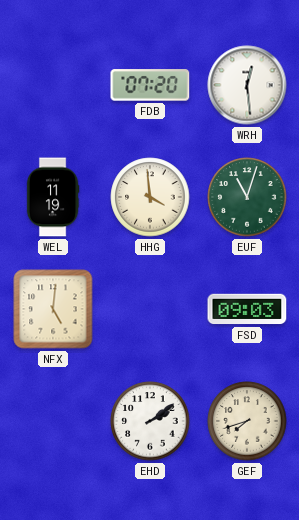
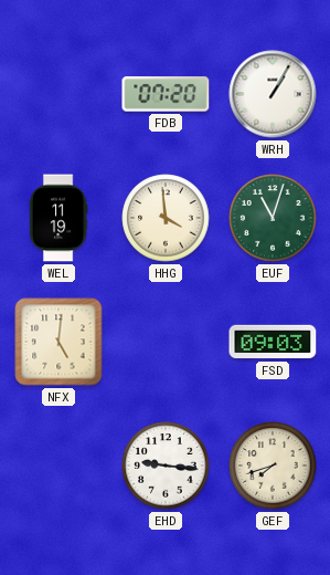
WRH: 12:29 -> 1:05 (273, 94)
EHD: 2:09 -> 9:16 (166, 466)
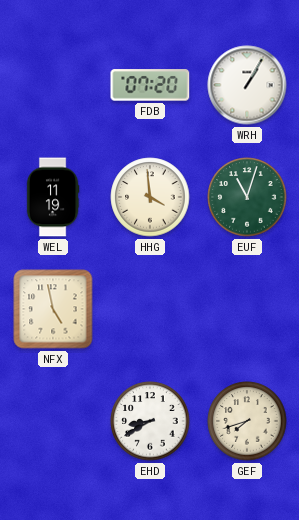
NFX: 5:01 -> 4:58 (53, 309)
FSD: 09:03 -> none (273, 342)
EHD: 9:16 -> 8:40 (150, 421)
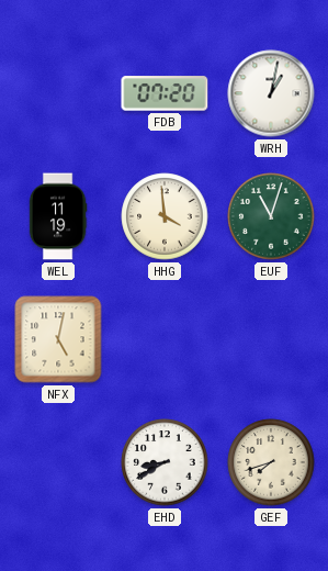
WRH: 1:05 -> 1:02 (271, 93)
NFX: 4:58 -> 5:02 (58, 339)
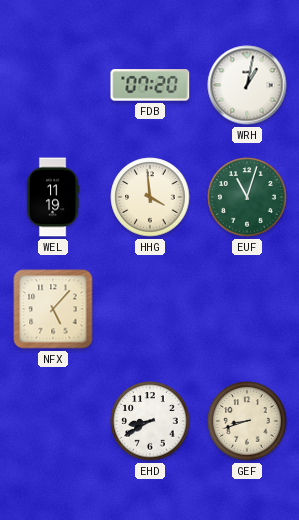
NFX: 5:02 -> 5:07 (53, 309)
GEF: 7:42 -> 8:42 (247, 421)
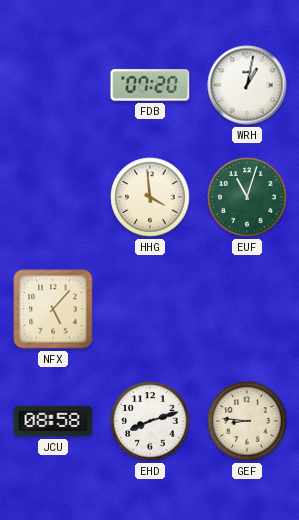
WEL: 11:19 -> none (53, 197)
JCU: none -> 08:58 (53, 421)
EHD: 8:40 -> 8:12 (150, 421)
GEF: 8:42 -> 8:46 (247, 421)
